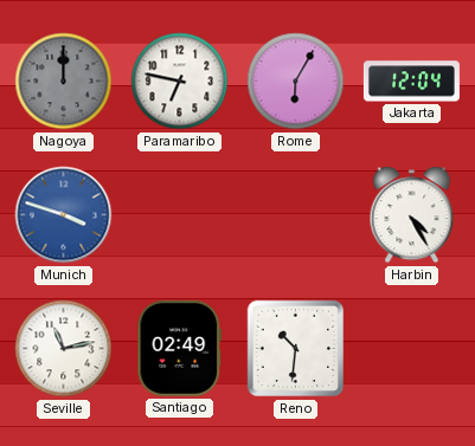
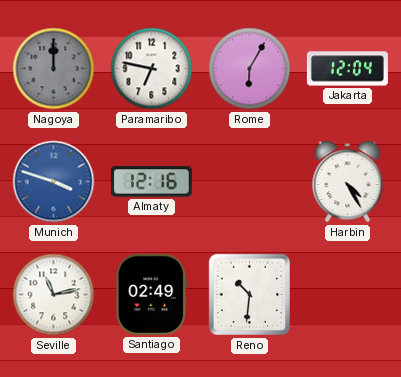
Almaty: none -> 12:16 (151, 182)
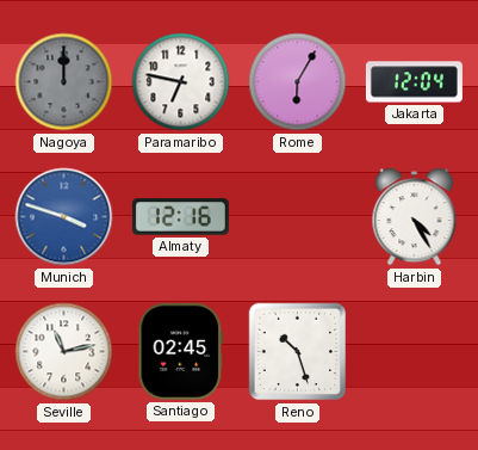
Santiago: 02:49 -> 02:45 (181, 351)
Reno: 10:31 -> 10:27 (298, 352)
